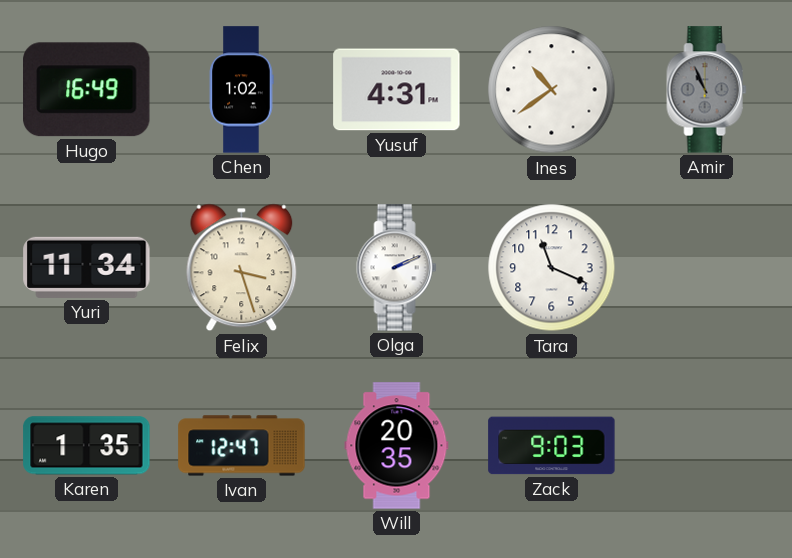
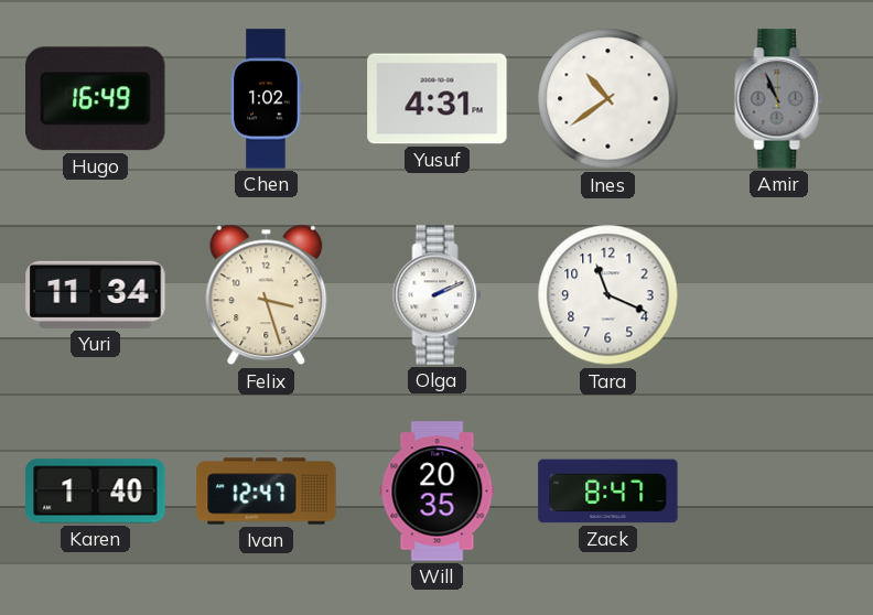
Karen: 1:35 -> 1:40 (96, 492)
Zack: 9:03 -> 8:47 (608, 492)
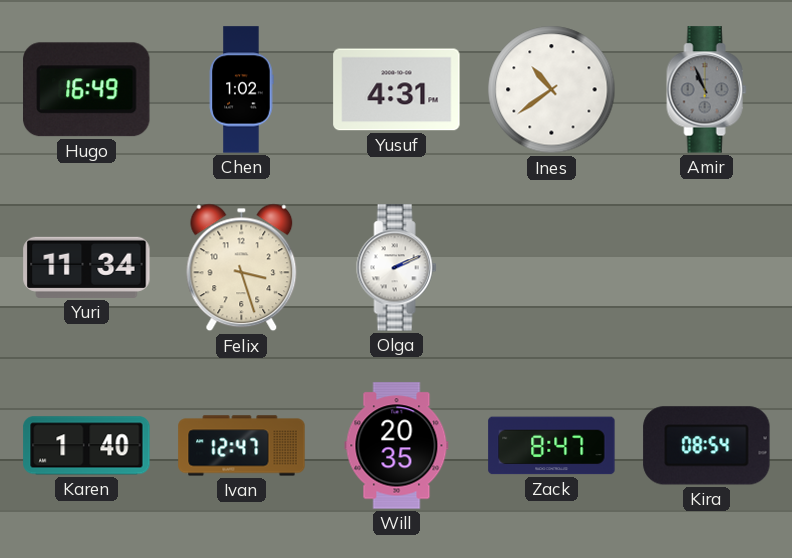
Tara: 11:19 -> none (608, 295)
Kira: none -> 08:54 (707, 446)
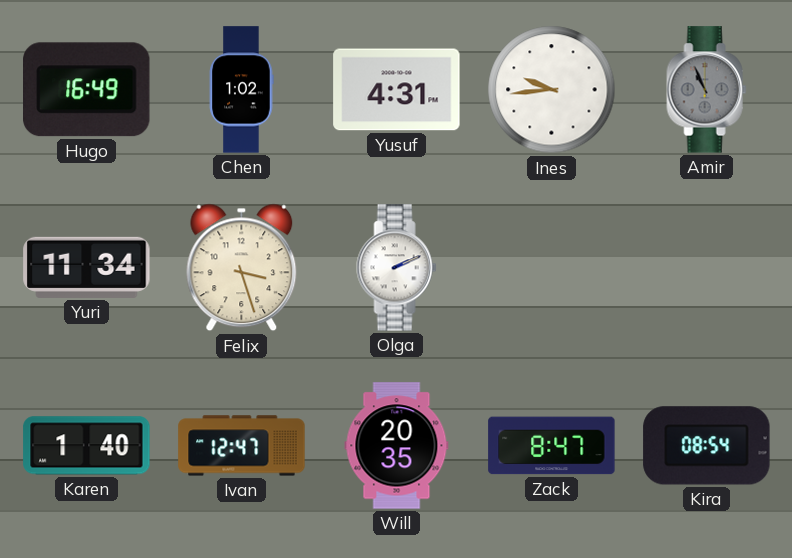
Ines: 10:39 -> 9:44 (552, 90)
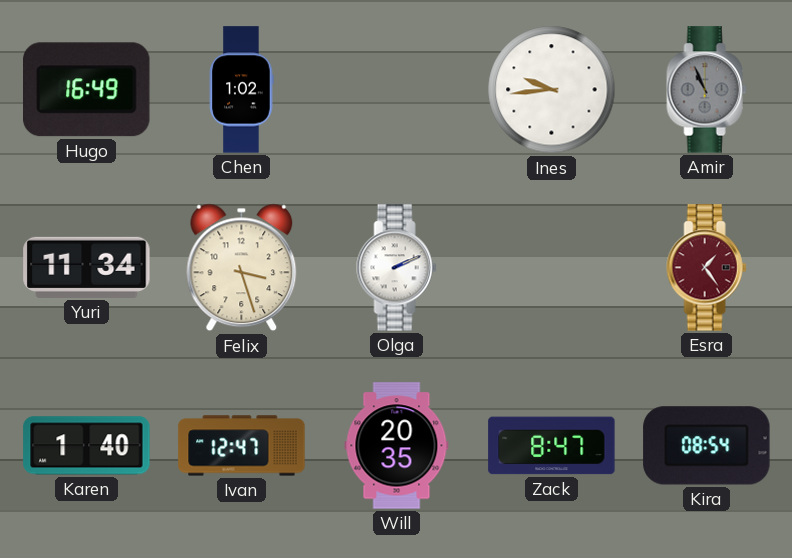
Yusuf: 4:31 -> none (397, 90)
Esra: none -> 1:24 (707, 268)
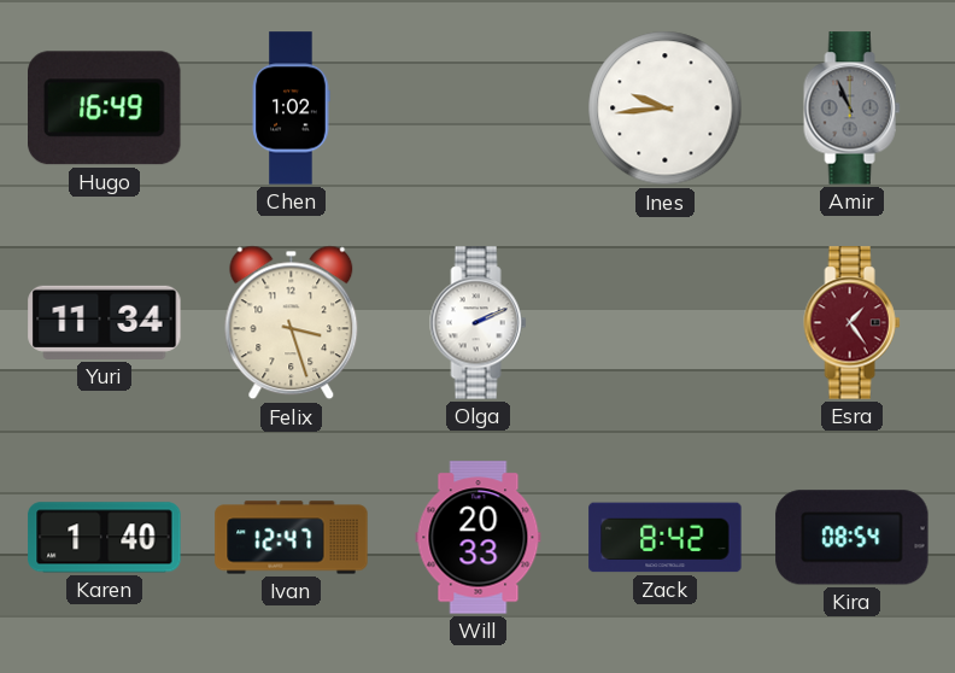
Will: 20:35 -> 20:33 (479, 538)
Zack: 8:47 -> 8:42 (666, 538)
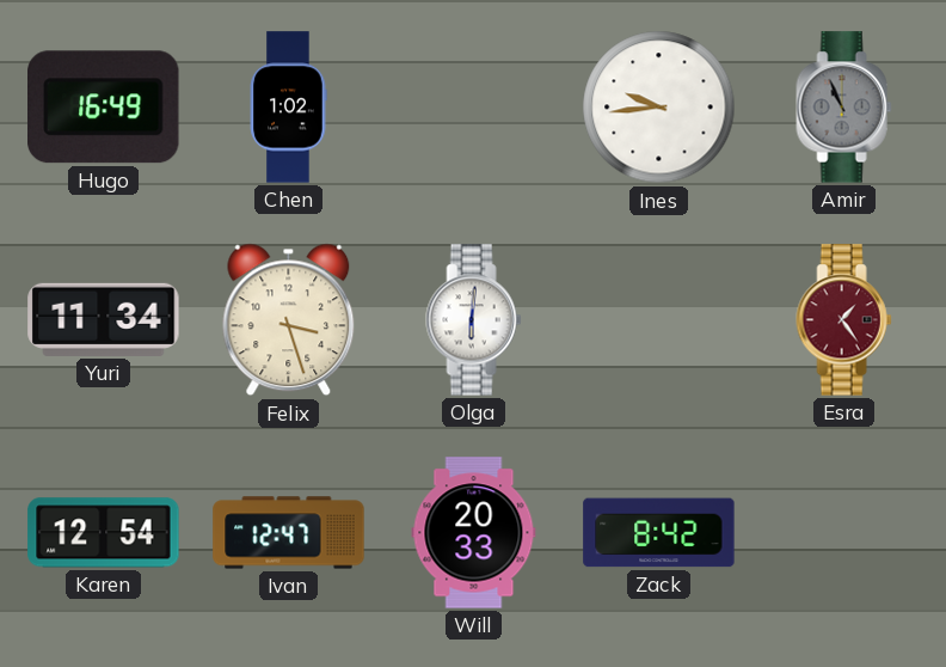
Olga: 2:11 -> 6:01 (474, 320)
Karen: 1:40 -> 12:54 (104, 533)
Kira: 08:54 -> none (853, 538)
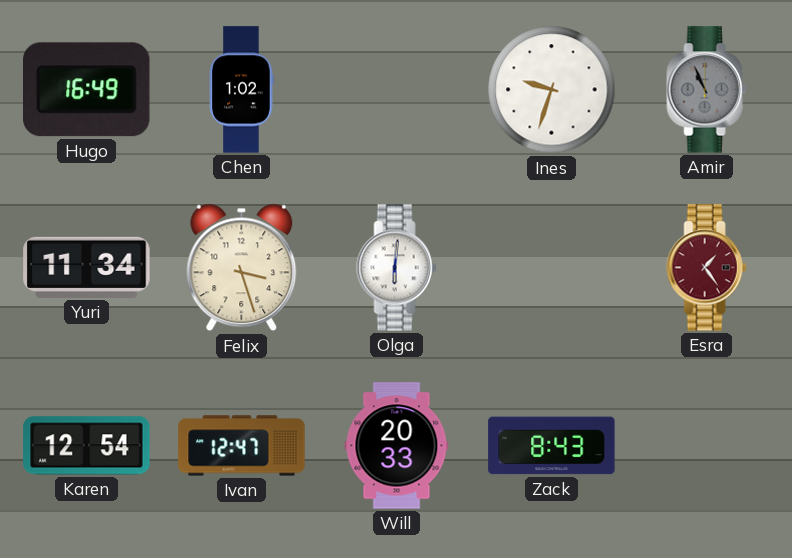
Ines: 9:44 -> 9:33 (552, 90)
Zack: 8:42 -> 8:43 (552, 446)
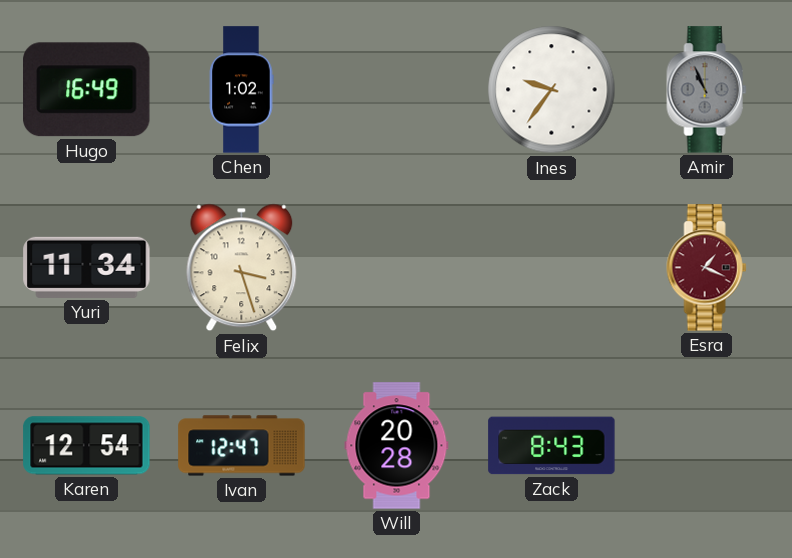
Ines: 9:33 -> 9:36 (552, 90)
Olga: 6:01 -> none (397, 268)
Esra: 1:24 -> 1:19 (707, 268)
Will: 20:33 -> 20:28 (397, 446)
